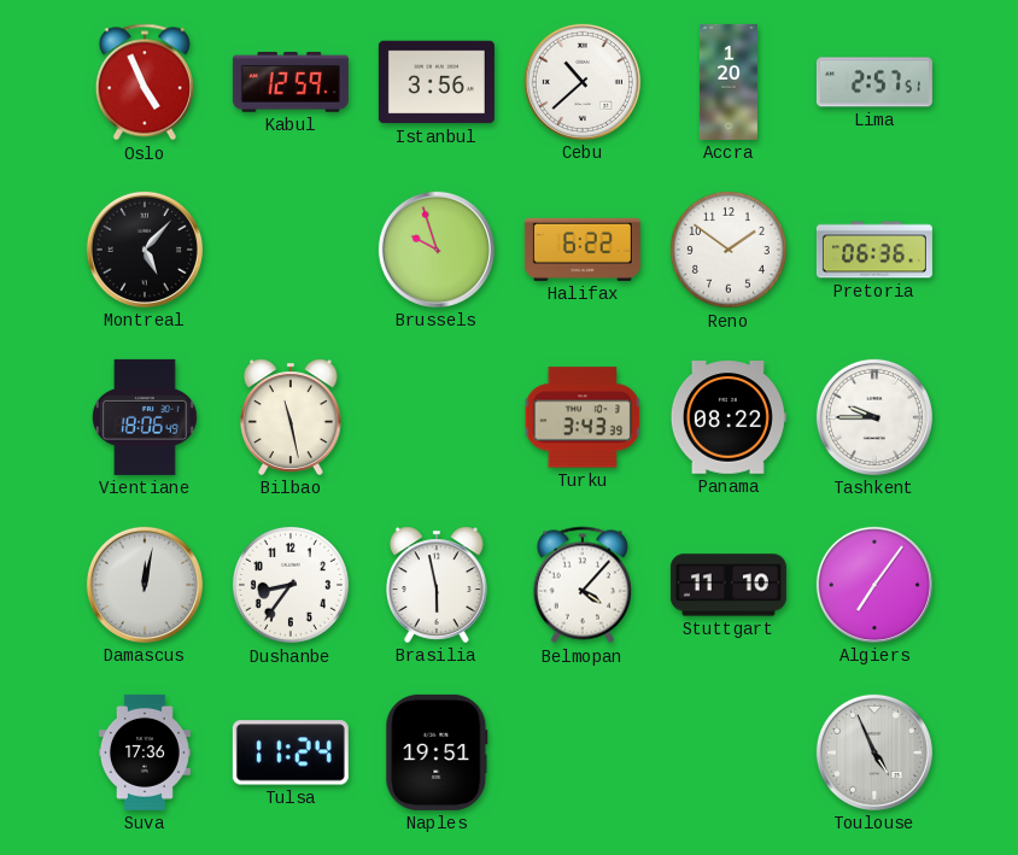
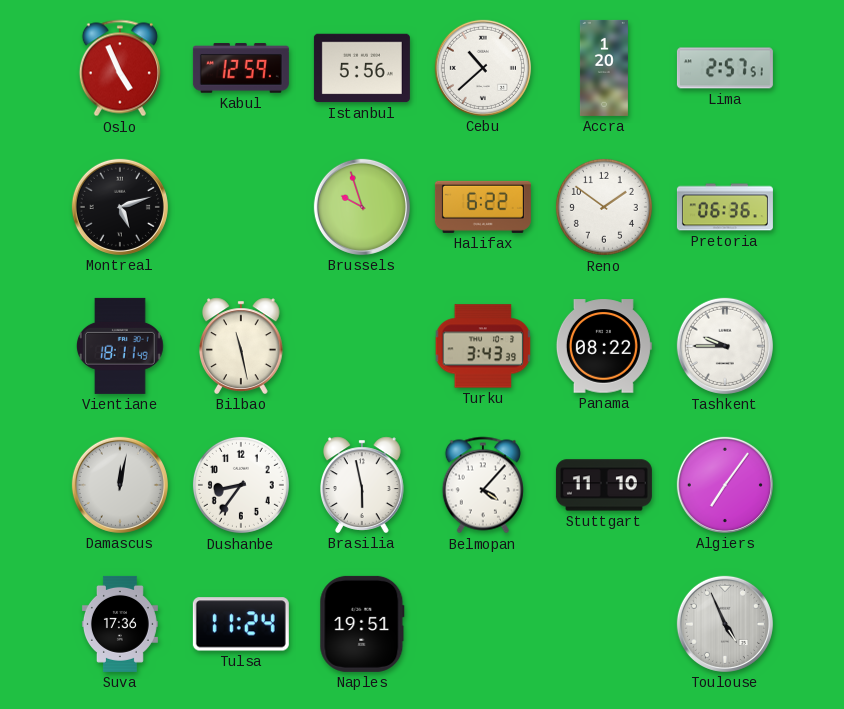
Istanbul: 3:56 -> 5:56 (362, 68)
Montreal: 5:07 -> 5:12 (120, 207)
Vientiane: 18:06 -> 18:11 (120, 346)
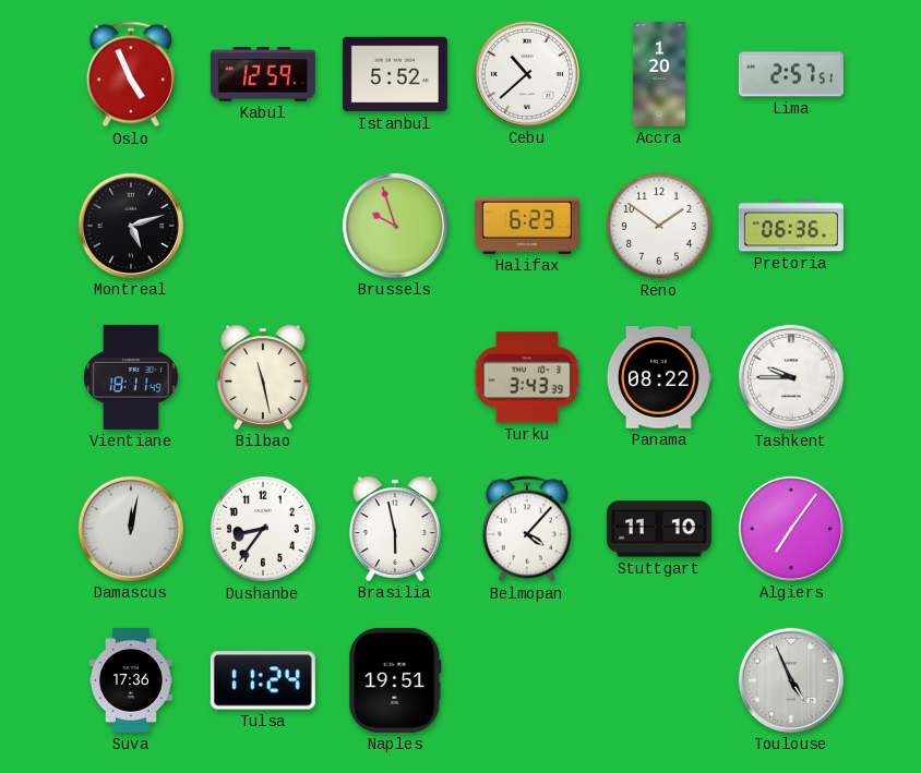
Istanbul: 5:56 -> 5:52 (395, 74)
Halifax: 6:22 -> 6:23 (527, 226)
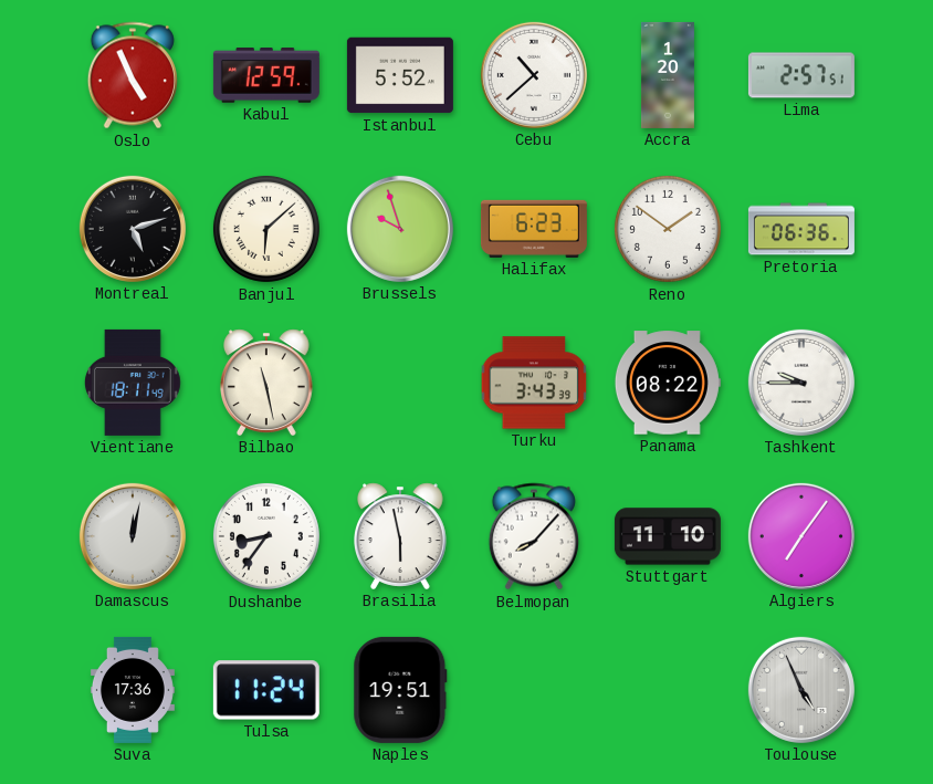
Banjul: none -> 6:08 (266, 229)
Belmopan: 4:07 -> 8:07 (534, 536)
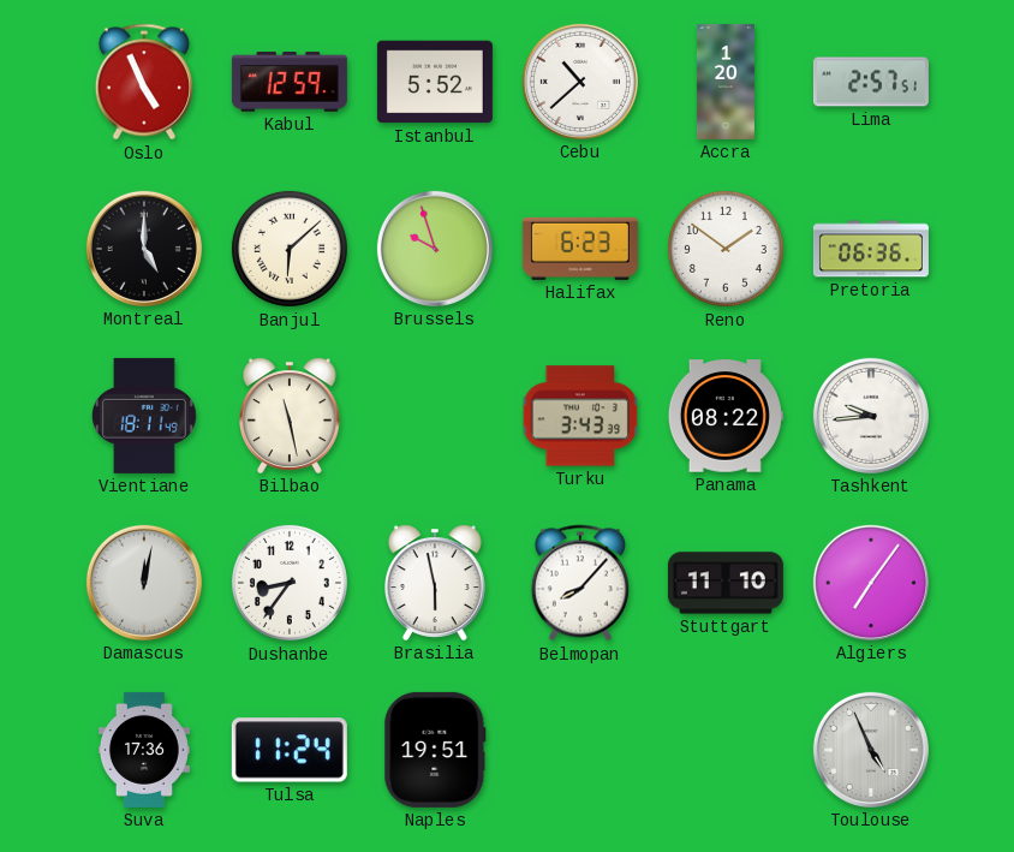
Montreal: 5:12 -> 5:00 (144, 249)
Tashkent: 9:45 -> 9:44 (871, 416)
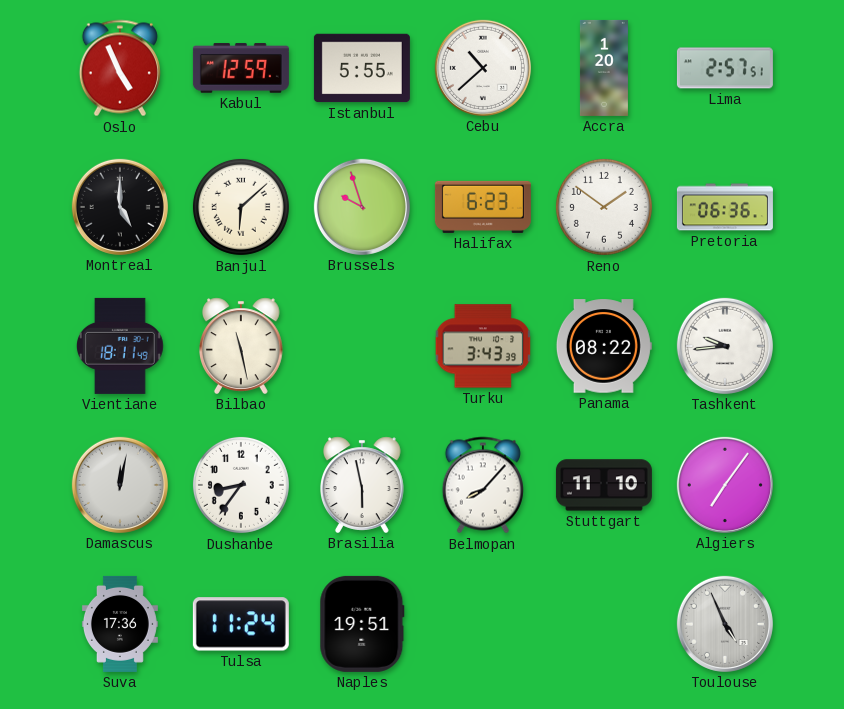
Istanbul: 5:52 -> 5:55 (362, 68)
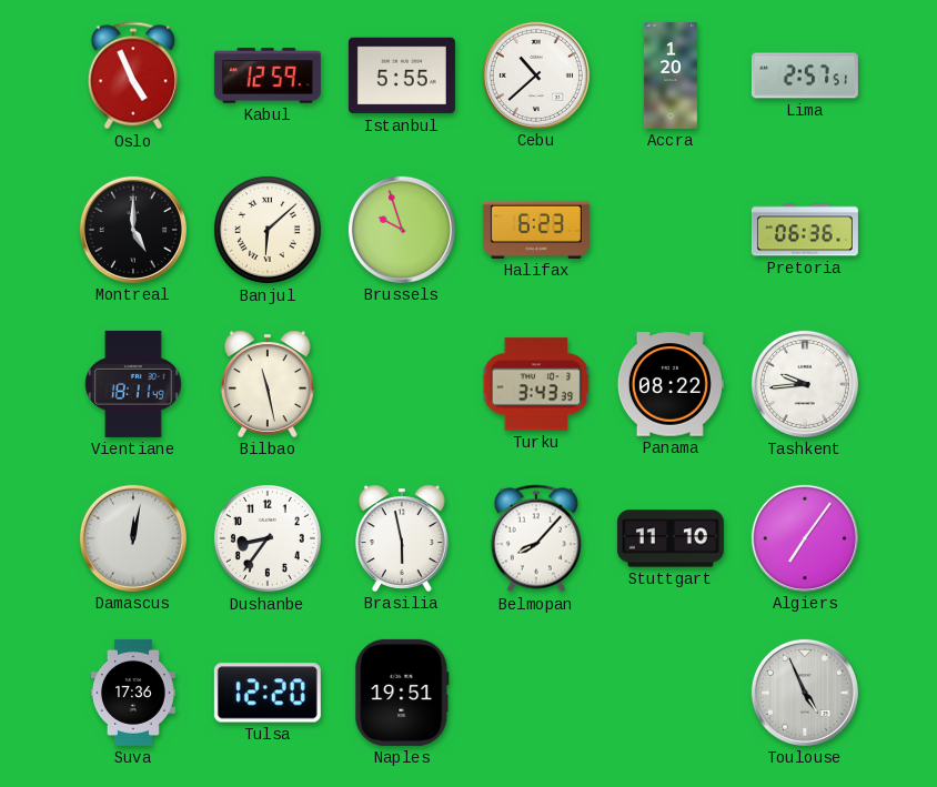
Reno: 1:51 -> none (604, 207)
Tulsa: 11:24 -> 12:20 (268, 693)
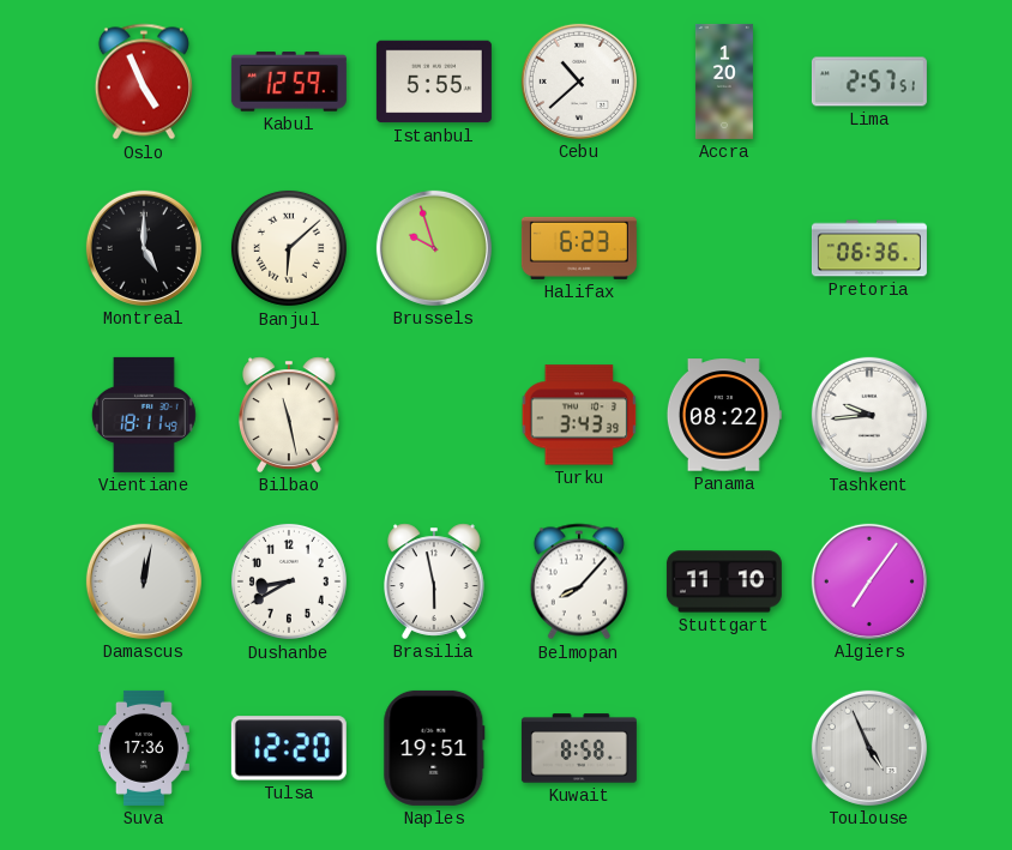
Dushanbe: 8:36 -> 8:40 (289, 581)
Kuwait: none -> 8:58 (579, 748)
